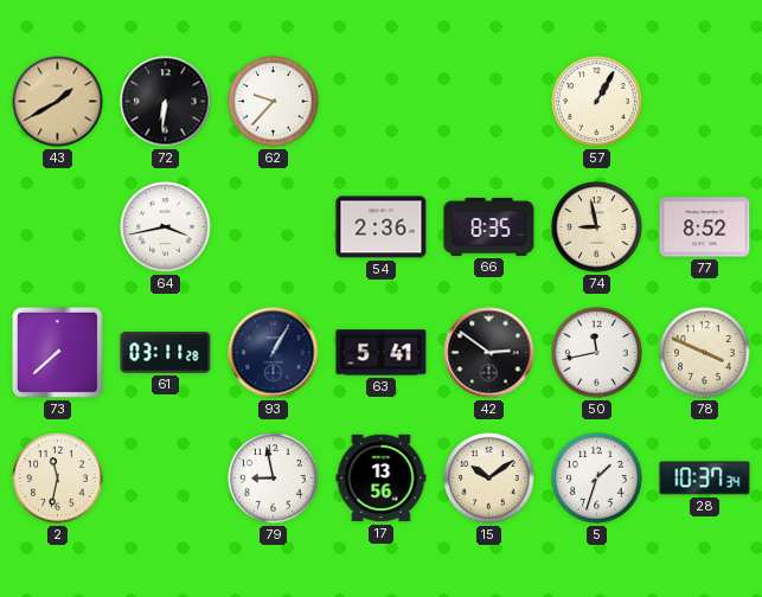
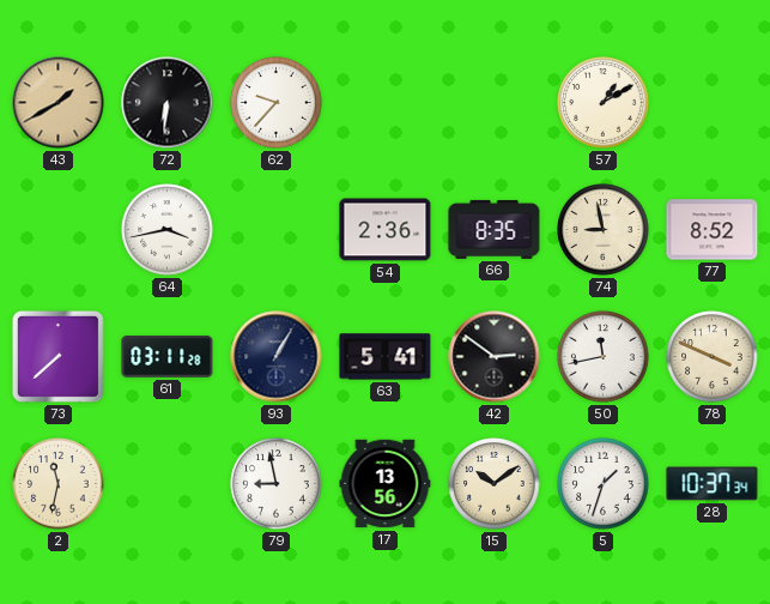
57: 1:05 -> 1:10 (604, 103)
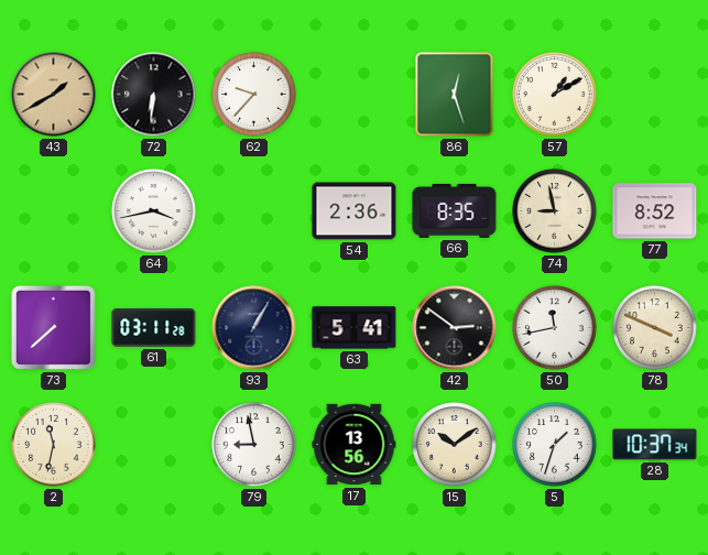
86: none -> 12:27 (455, 95)
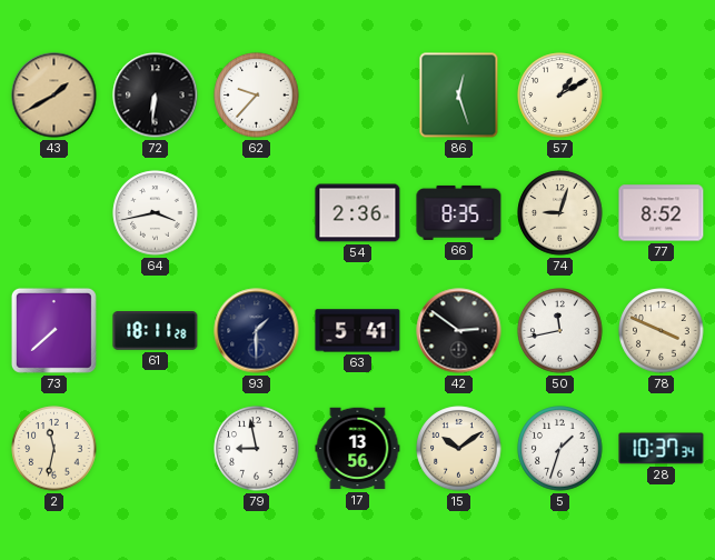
74: 8:58 -> 9:03 (560, 213)
61: 03:11 -> 18:11 (156, 331)
93: 1:05 -> 1:30 (257, 331)
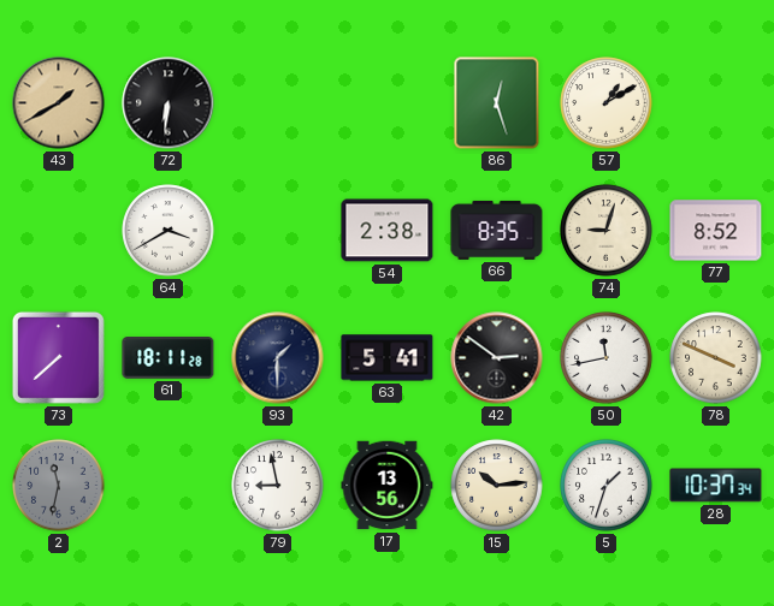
62: 9:37 -> none (257, 96)
64: 3:43 -> 3:40 (169, 231)
54: 2:36 -> 2:38 (388, 231)
2 dial: cream -> grey (59, 486)
15: 10:09 -> 10:14 (497, 486)
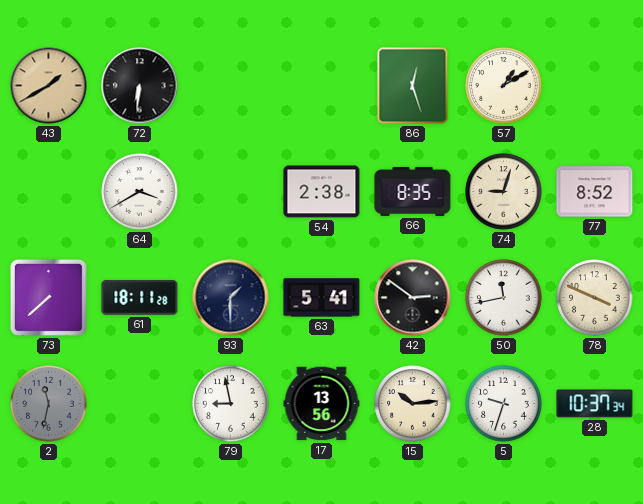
5: 1:33 -> 9:33 (504, 404)
